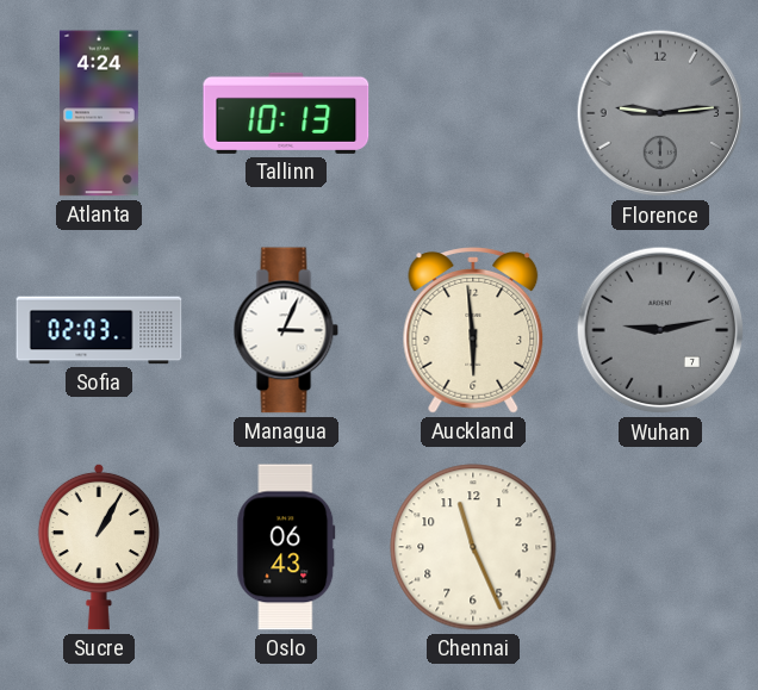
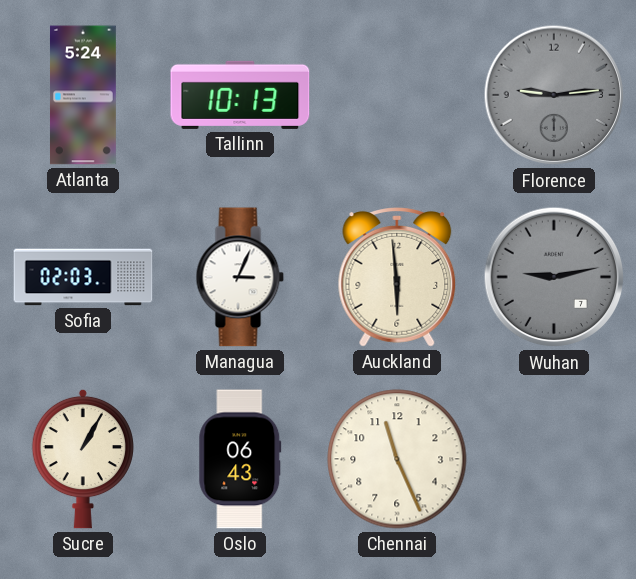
Atlanta: 4:24 -> 5:24 (83, 95)
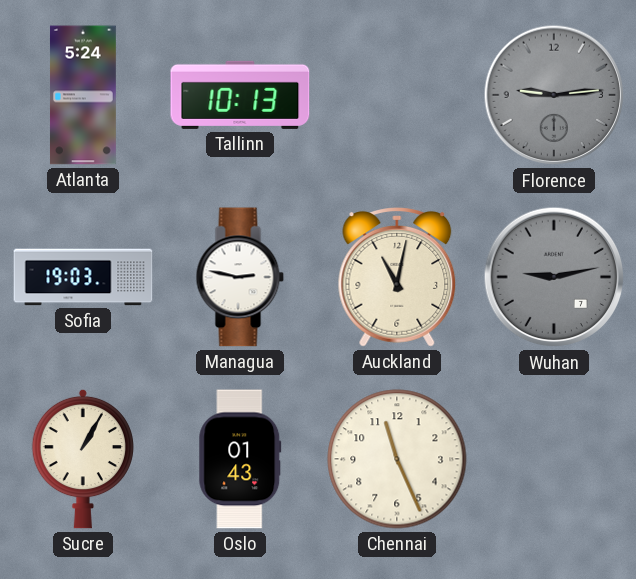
Sofia: 02:03 -> 19:03 (83, 277)
Managua: 3:04 -> 2:47 (240, 277)
Auckland: 5:59 -> 11:02 (397, 277)
Oslo: 06:43 -> 01:43 (240, 459)
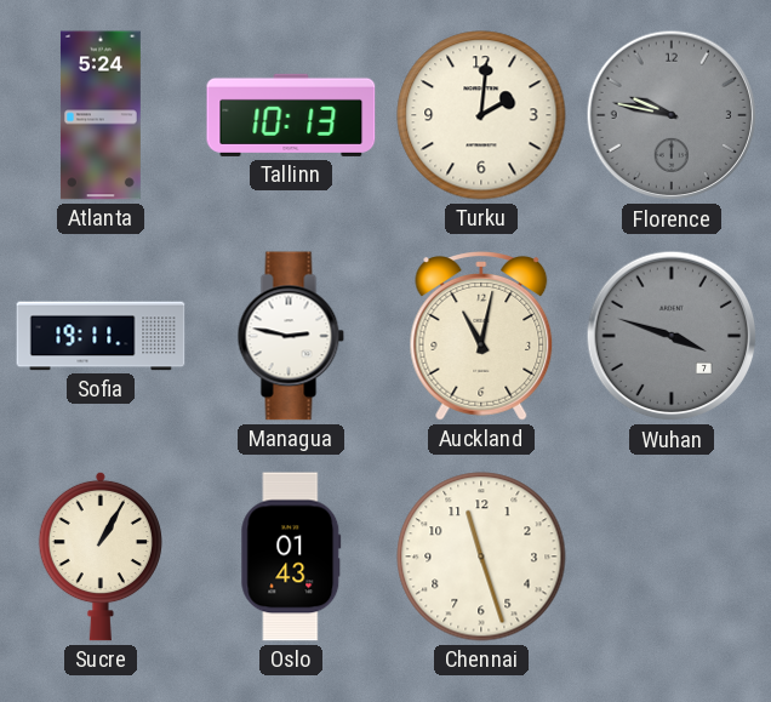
Turku: none -> 2:01 (481, 115)
Florence: 9:14 -> 9:47 (672, 115)
Sofia: 19:03 -> 19:11 (101, 336)
Wuhan: 9:13 -> 3:48 (672, 336)
Chennai: 11:26 -> 11:27 (481, 557)
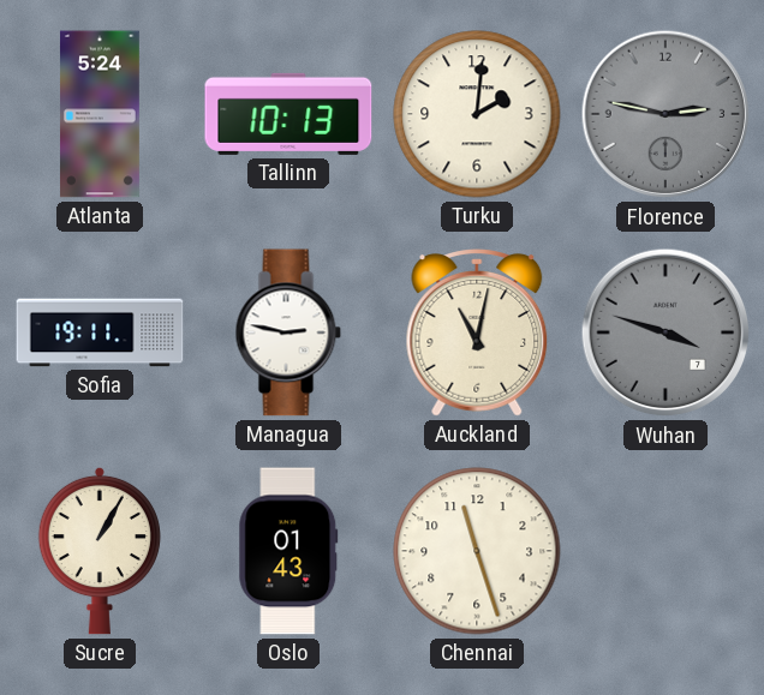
Florence: 9:47 -> 2:47 (665, 114)
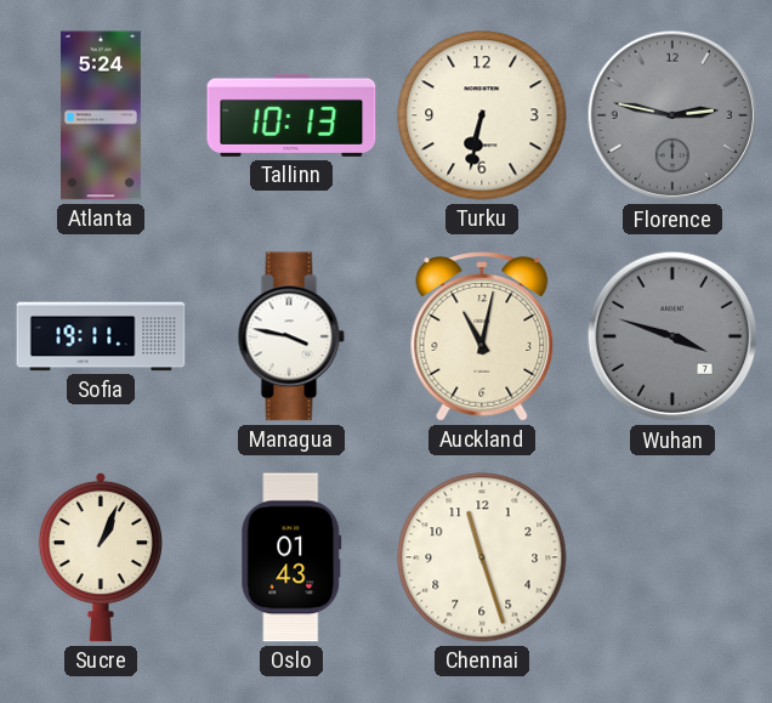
Turku: 2:01 -> 6:32 (482, 115)
Managua: 2:47 -> 3:47 (291, 336)
Sucre: 1:05 -> 1:04 (101, 557)
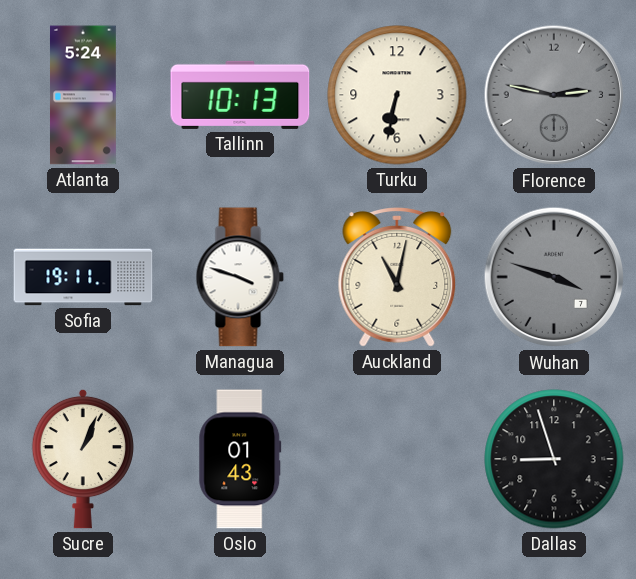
Managua: 3:47 -> 3:48 (240, 277)
Chennai: 11:27 -> none (482, 557)
Dallas: none -> 8:57 (554, 459)
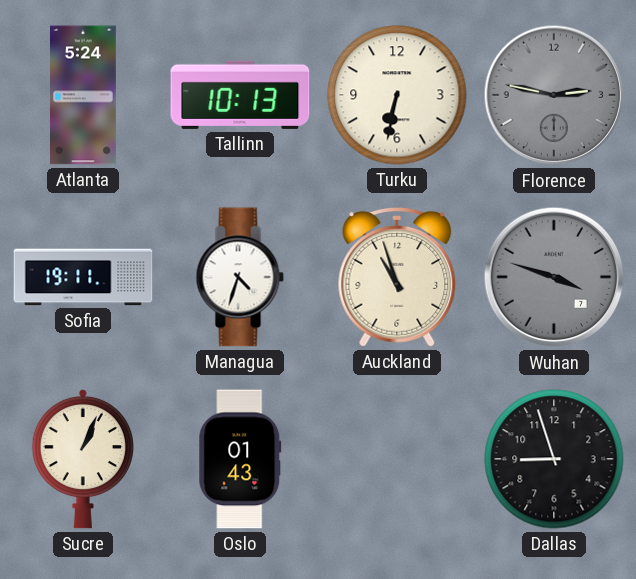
Managua: 3:48 -> 4:33 (240, 277)
Auckland: 11:02 -> 10:57 (397, 277)
